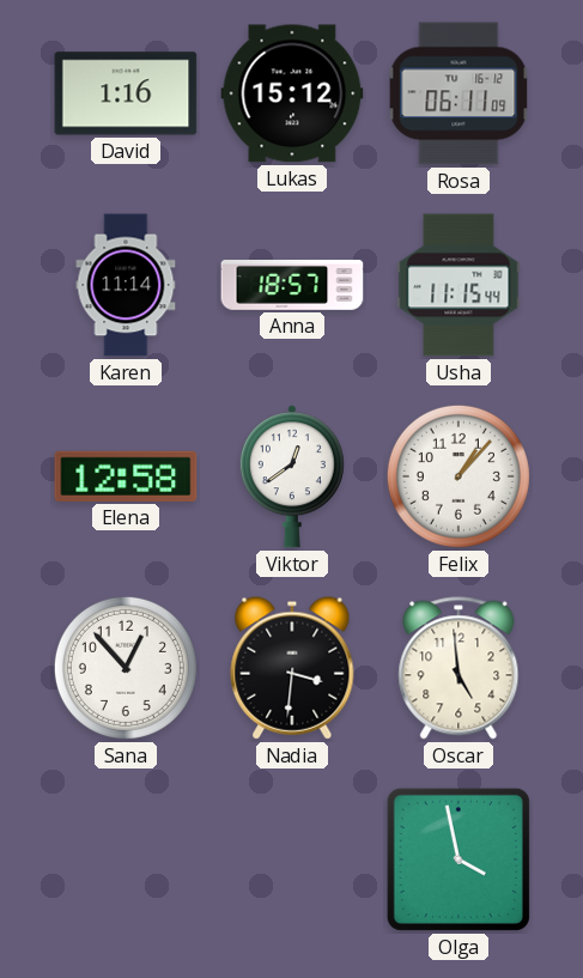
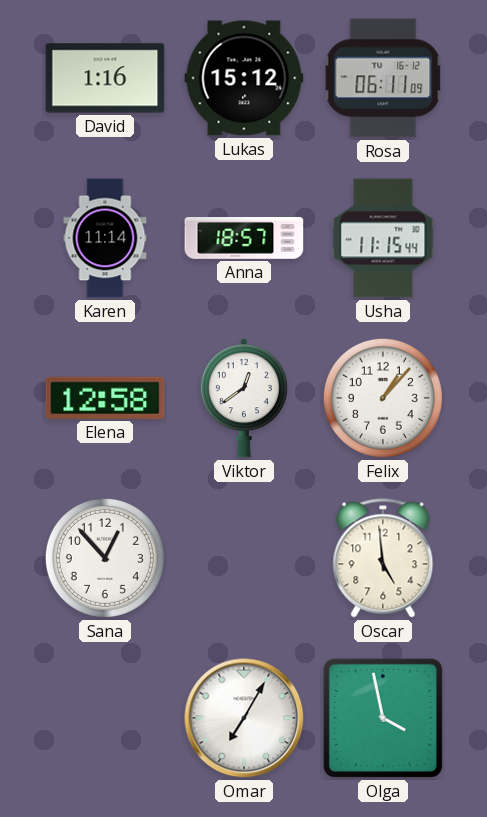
Nadia: 3:31 -> none (292, 668)
Omar: none -> 7:05 (244, 718)
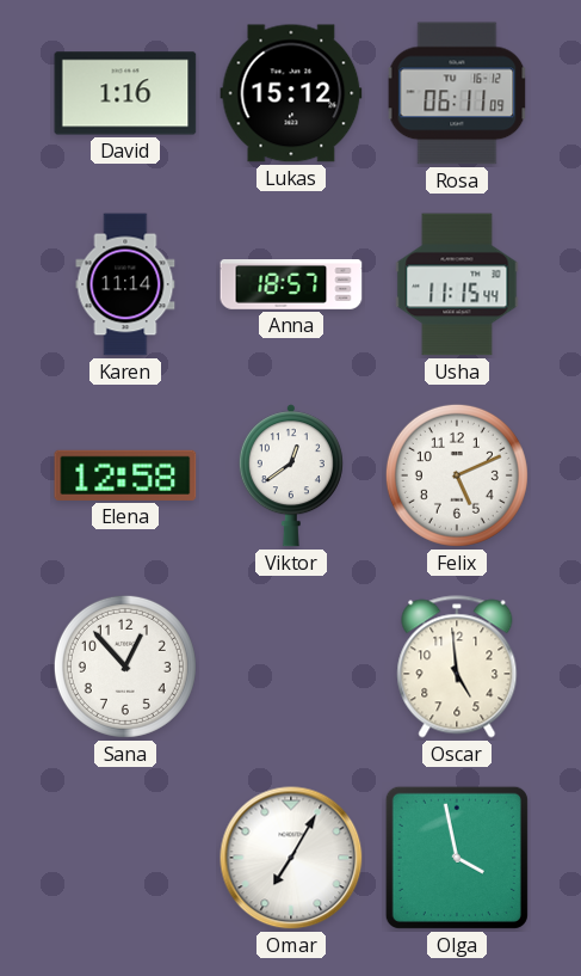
Felix: 1:07 -> 5:11 (457, 475)
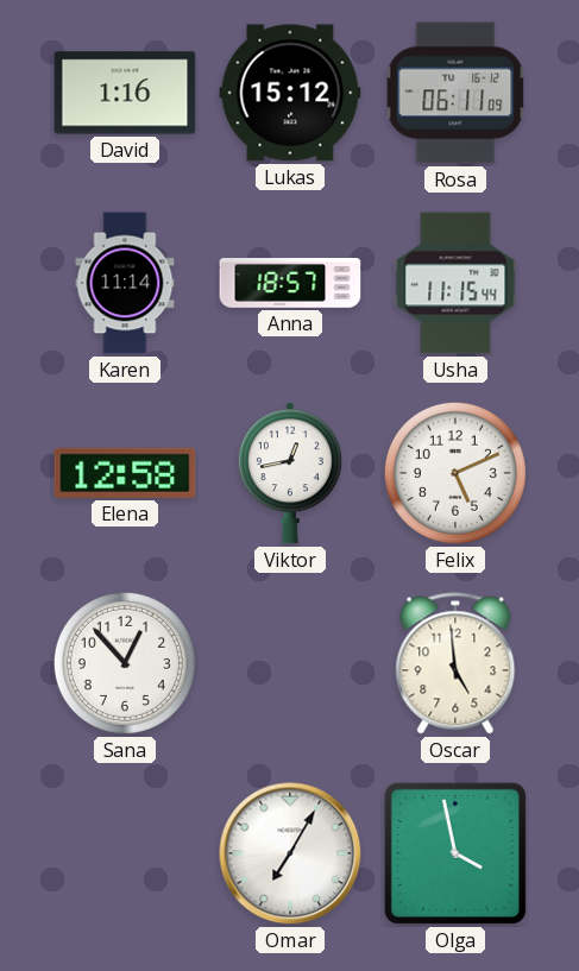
Viktor: 12:39 -> 12:43 (290, 473)
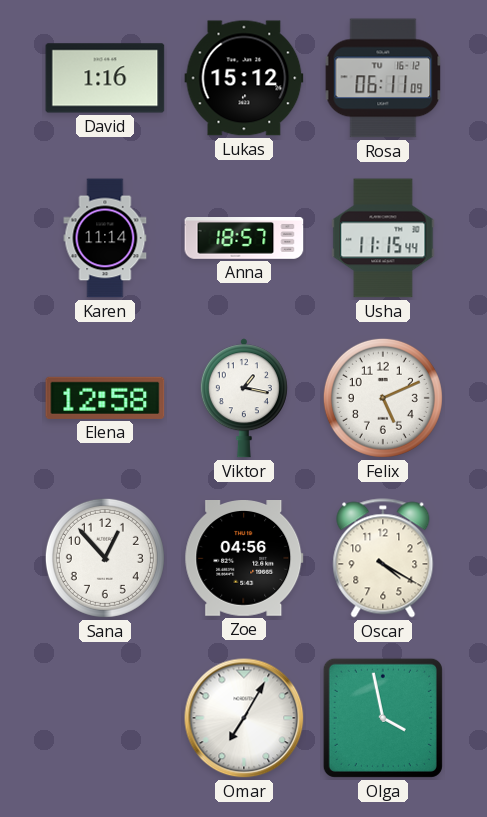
Viktor: 12:43 -> 1:17 (244, 398)
Zoe: none -> 04:56 (244, 559)
Oscar: 4:59 -> 4:20 (383, 558)
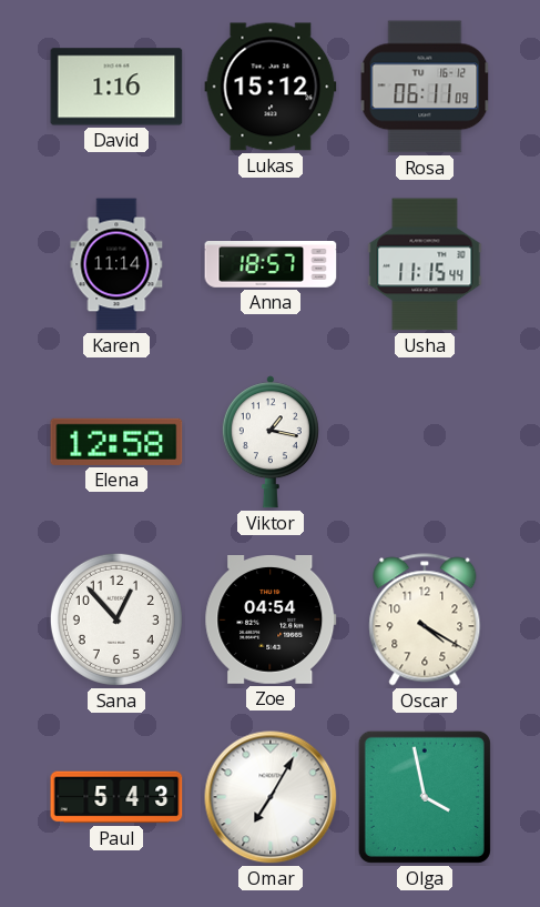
Felix: 5:11 -> none (383, 398)
Zoe: 04:56 -> 04:54 (271, 621)
Paul: none -> 5:43 (116, 797)
